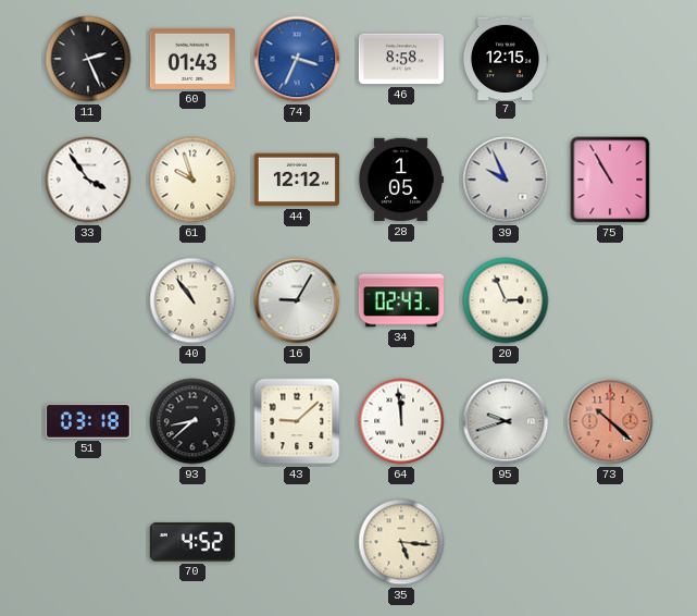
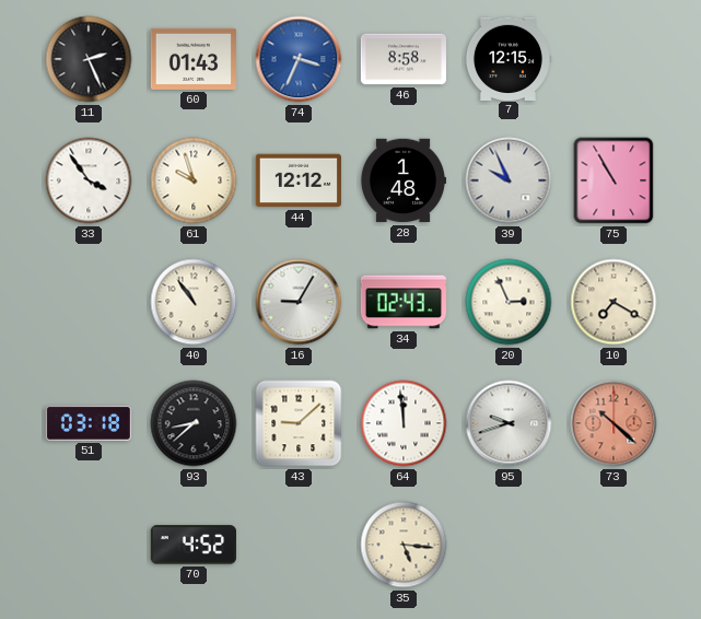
28: 1:05 -> 1:48 (402, 180)
10: none -> 7:20 (614, 302)
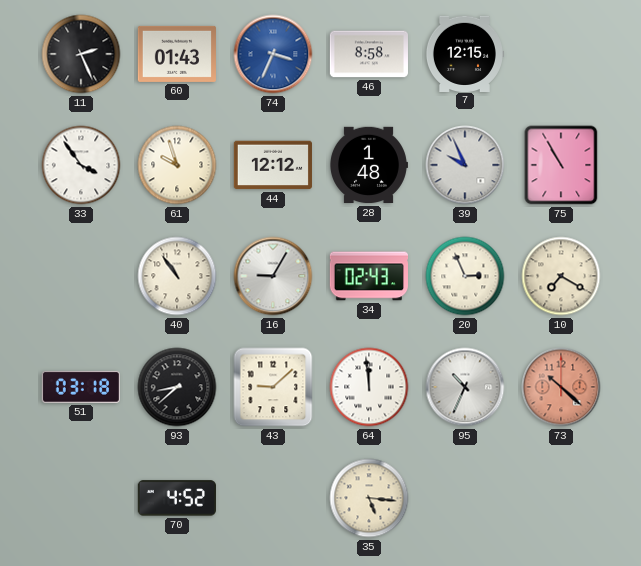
95: 9:42 -> 10:34 (465, 387)
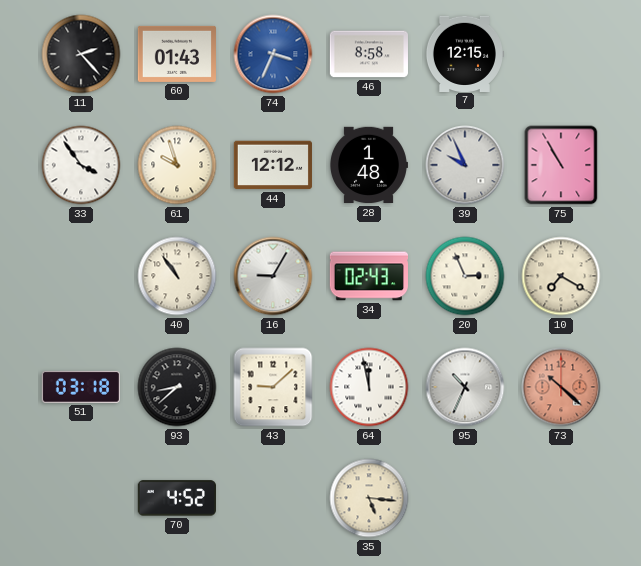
11: 2:26 -> 2:23 (81, 54)
64: 11:59 -> 11:58 (369, 387)
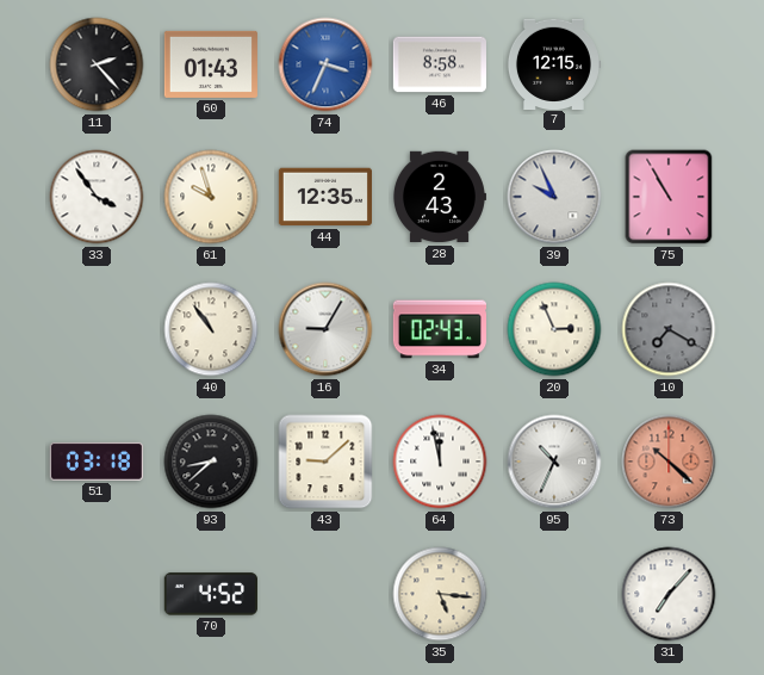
44: 12:12 -> 12:35 (325, 197)
28: 1:48 -> 2:43 (439, 197)
10 dial: cream -> grey (669, 329)
31: none -> 7:07 (669, 594)
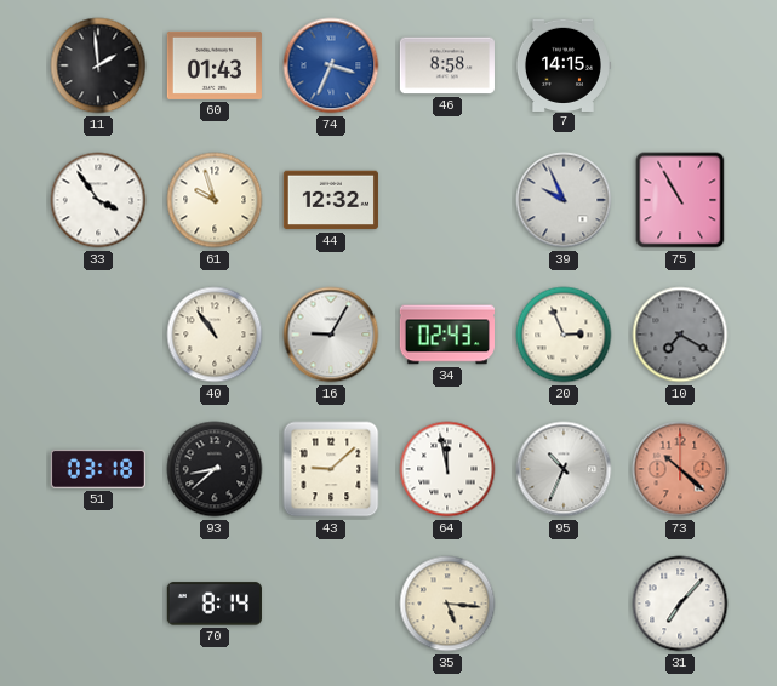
11: 2:23 -> 1:59 (98, 65)
7: 12:15 -> 14:15 (562, 64)
44: 12:35 -> 12:32 (331, 200)
28: 2:43 -> none (439, 197)
70: 4:52 -> 8:14 (215, 604)
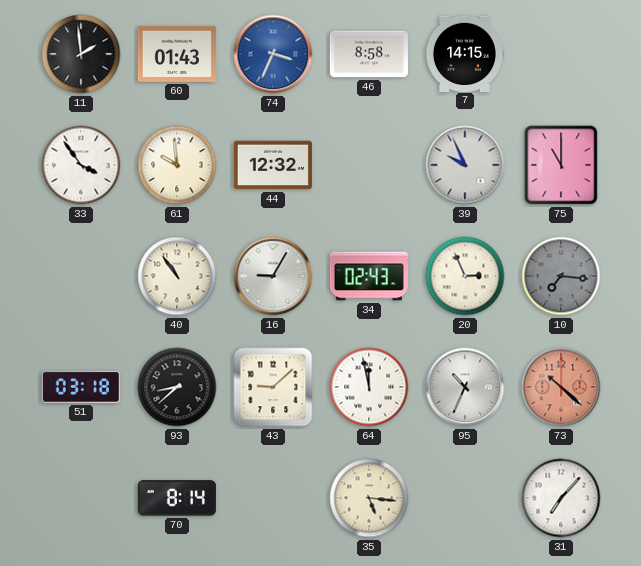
61: 9:57 -> 9:59 (177, 165)
75: 10:55 -> 11:00 (561, 165)
10: 7:20 -> 7:16 (561, 276)
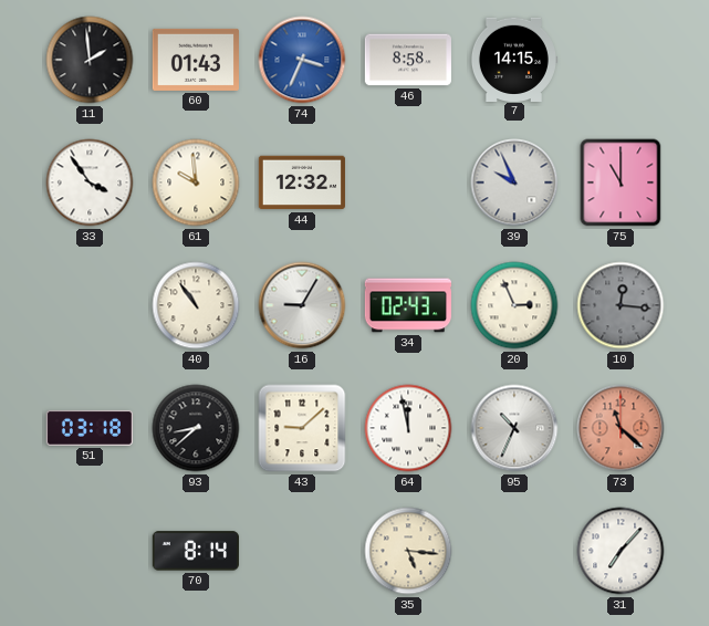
10: 7:16 -> 12:16 (621, 305)
73: 10:22 -> 11:22 (621, 428)
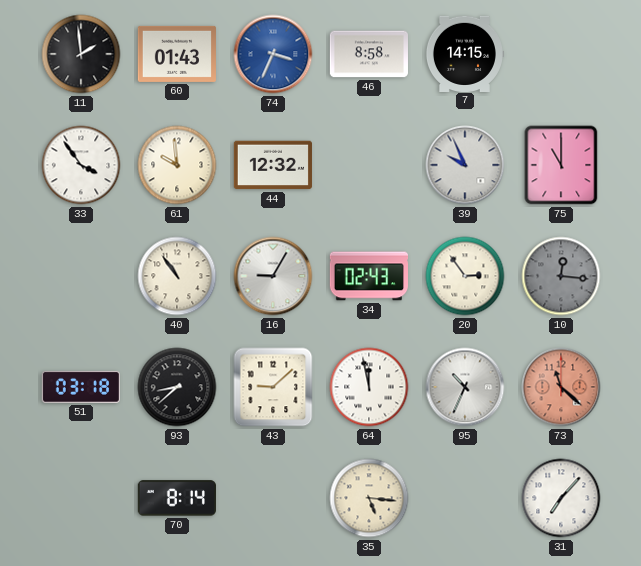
20: 2:56 -> 2:54 (465, 276)
